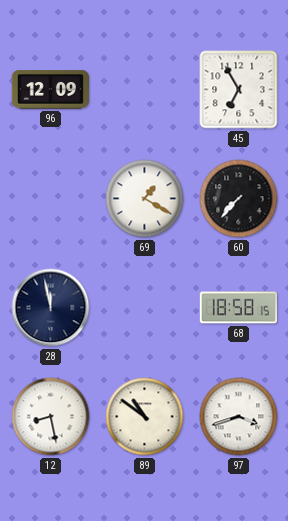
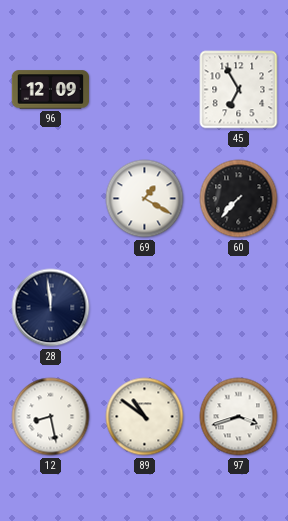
28: 11:58 -> 11:59 (51, 308)
68: 18:58 -> none (239, 308)
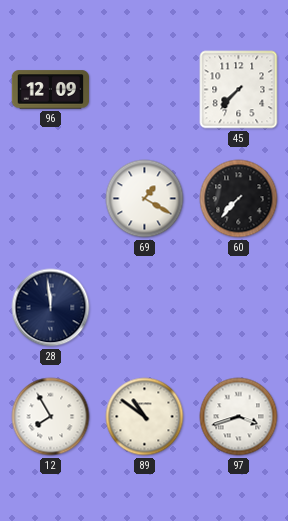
45: 6:55 -> 7:37 (239, 90)
12: 8:28 -> 7:55 (51, 417)
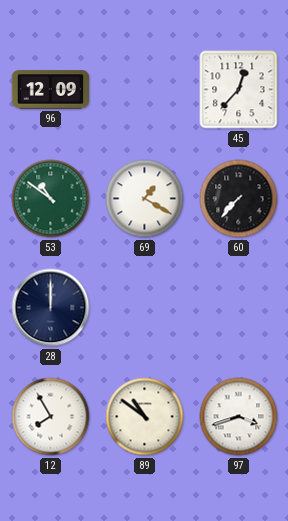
45: 7:37 -> 12:37 (239, 90)
53: none -> 10:51 (51, 199)
28: 11:59 -> 12:00 (51, 308)
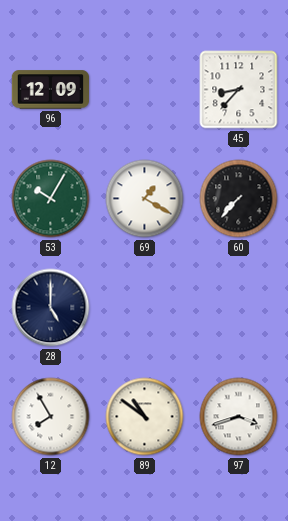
45: 12:37 -> 8:37 (239, 90)
53: 10:51 -> 10:05 (51, 199)
28: 12:00 -> 5:00 (51, 308)
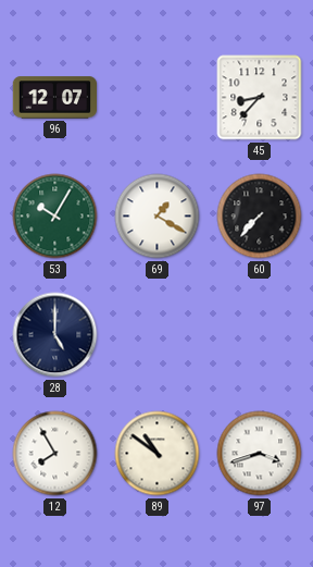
96: 12:09 -> 12:07 (55, 98)
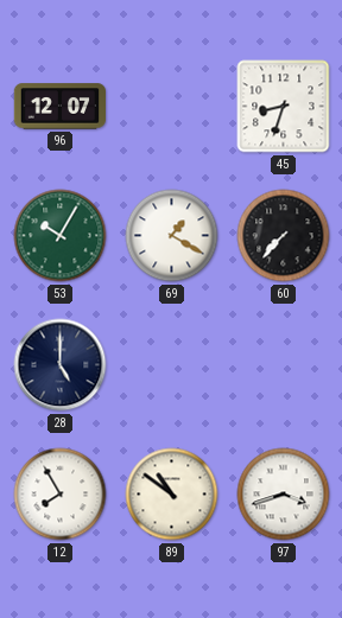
45: 8:37 -> 8:33 (284, 107)
